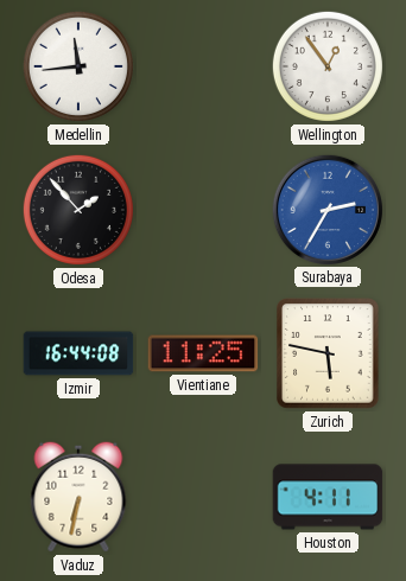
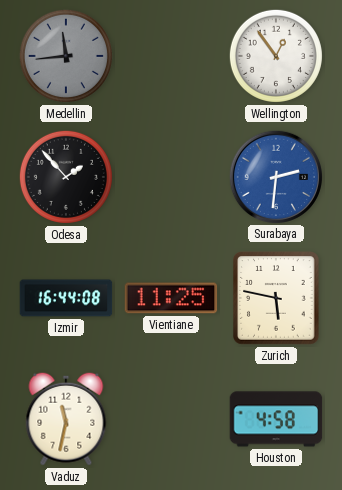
Medellin dial: white -> grey (66, 56)
Surabaya: 2:35 -> 2:31 (275, 176)
Vaduz: 6:32 -> 11:32 (66, 419)
Houston: 4:11 -> 4:58 (276, 419)
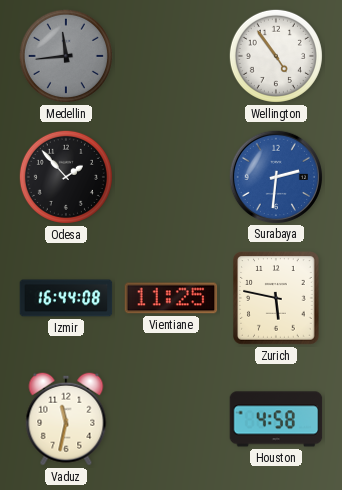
Wellington: 12:54 -> 4:54 (276, 56)
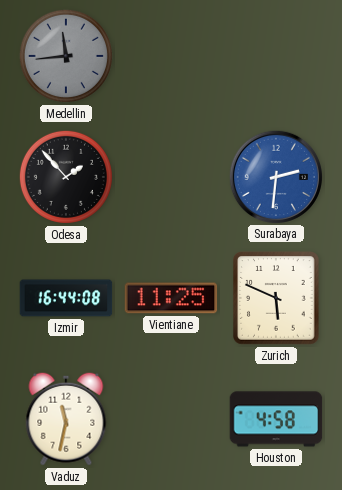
Wellington: 4:54 -> none (276, 56)
Zurich: 5:47 -> 5:49 (276, 298)
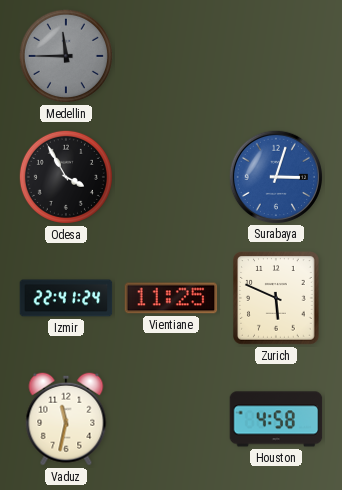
Medellin: 11:44 -> 11:45 (66, 56)
Odesa: 1:53 -> 3:55 (66, 177)
Surabaya: 2:31 -> 3:03 (275, 176)
Izmir: 16:44 -> 22:41 (66, 298)
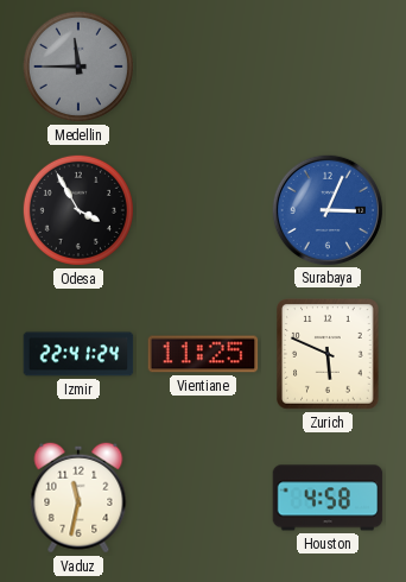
Surabaya: 3:03 -> 3:04 (326, 209)
